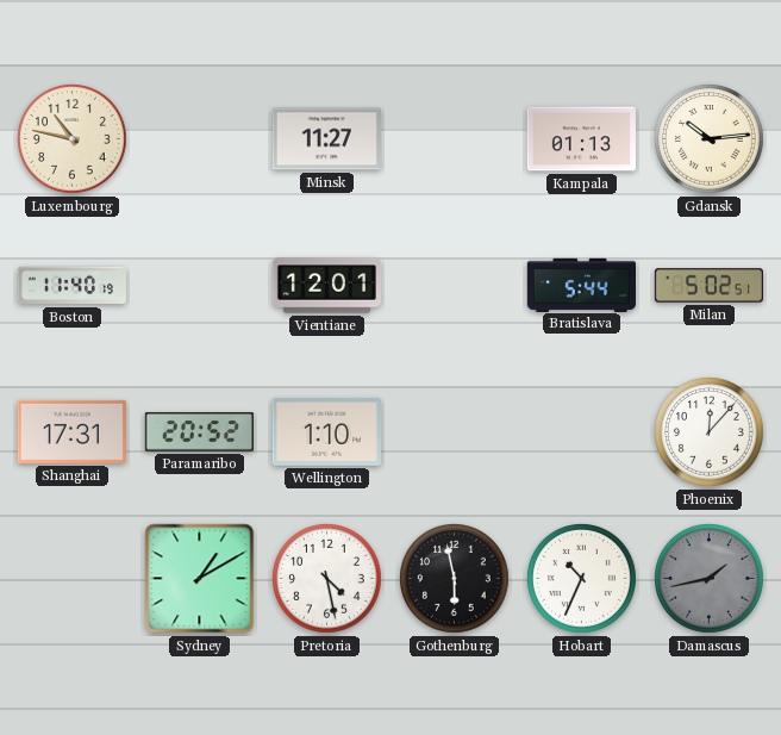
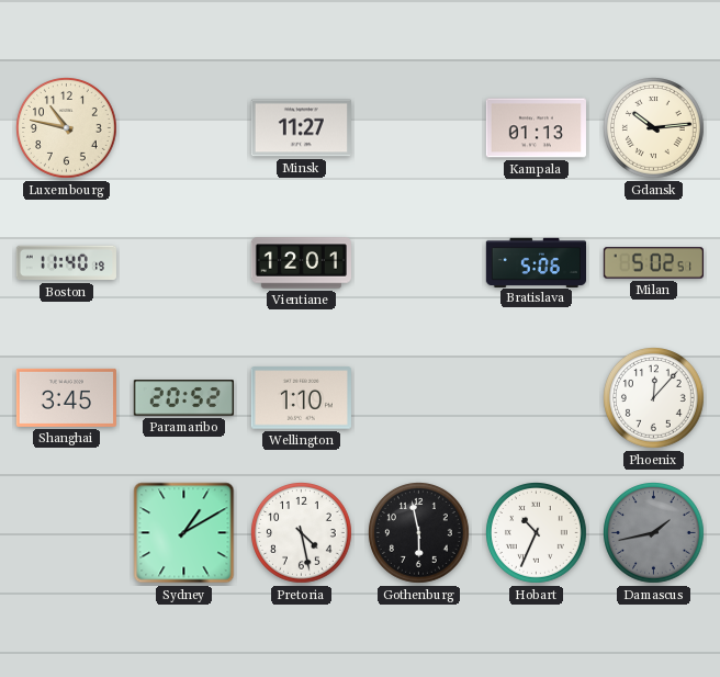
Bratislava: 5:44 -> 5:06 (536, 262)
Shanghai: 17:31 -> 3:45 (66, 397)
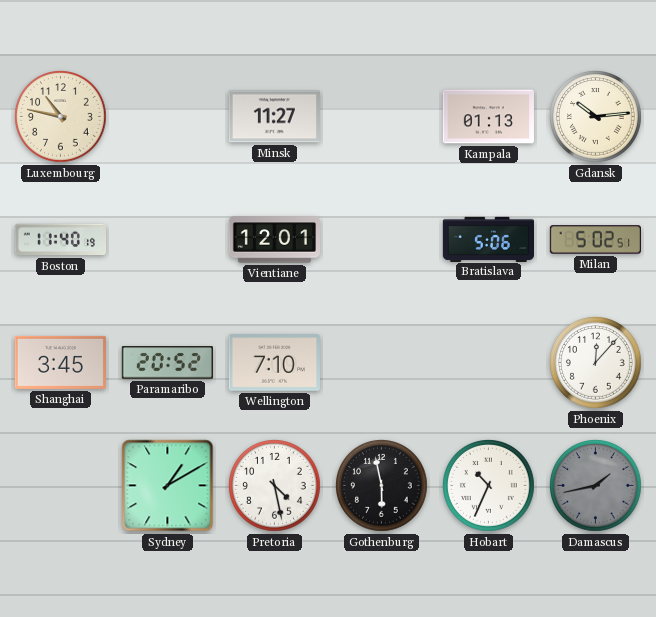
Wellington: 1:10 -> 7:10 (274, 363)
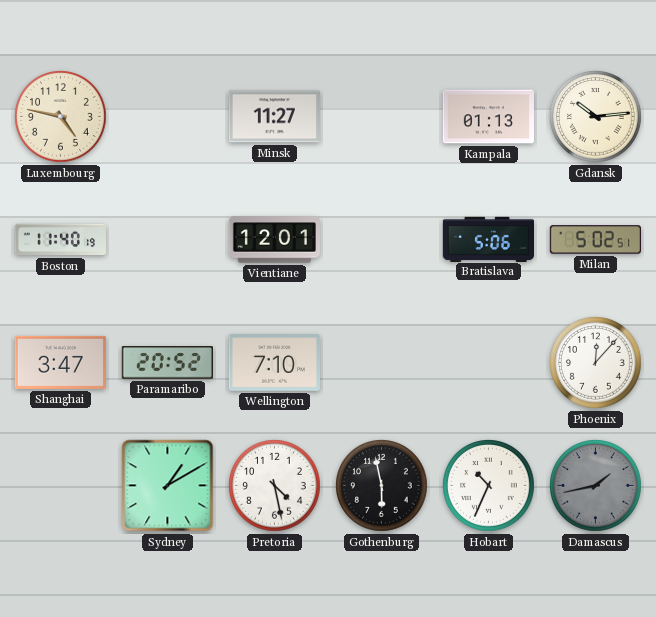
Luxembourg: 10:47 -> 4:47 (61, 117)
Shanghai: 3:45 -> 3:47 (60, 362)
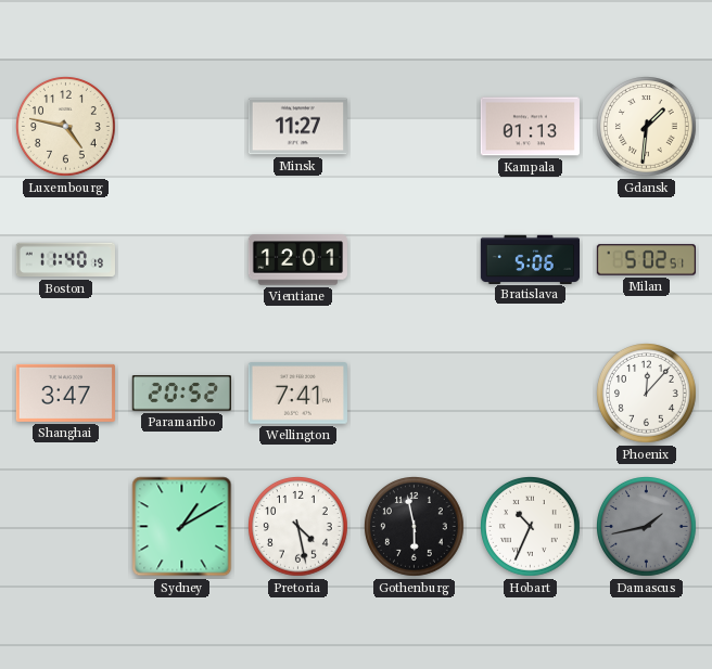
Gdansk: 10:14 -> 1:31 (647, 127)
Wellington: 7:10 -> 7:41 (297, 394)
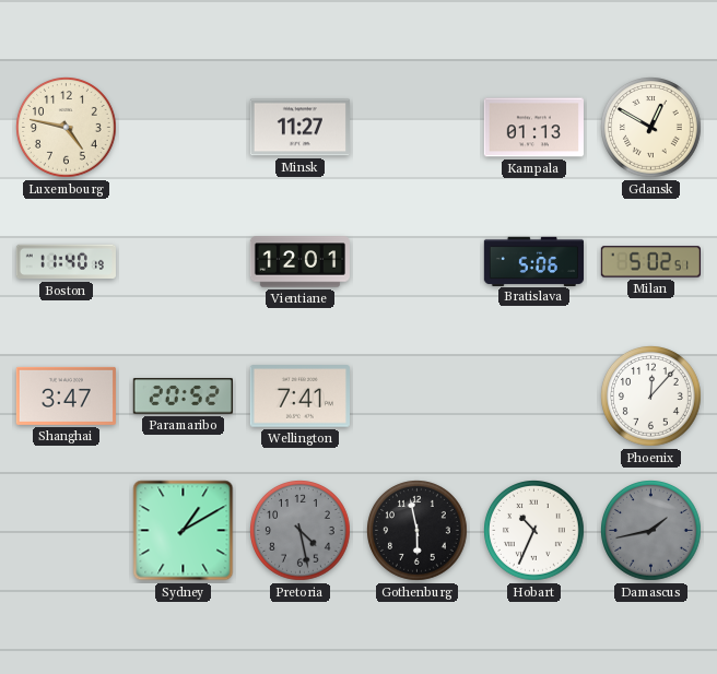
Gdansk: 1:31 -> 12:50 (651, 128)
Pretoria dial: white -> grey (301, 531)
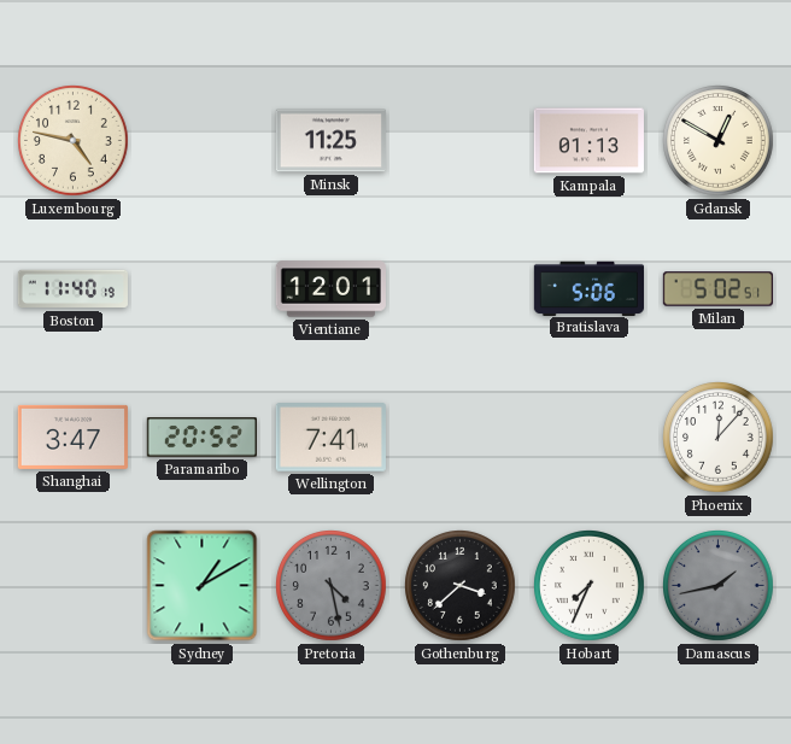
Minsk: 11:27 -> 11:25 (330, 141)
Gothenburg: 5:58 -> 3:38 (461, 586)
Hobart: 10:34 -> 7:34 (590, 586)
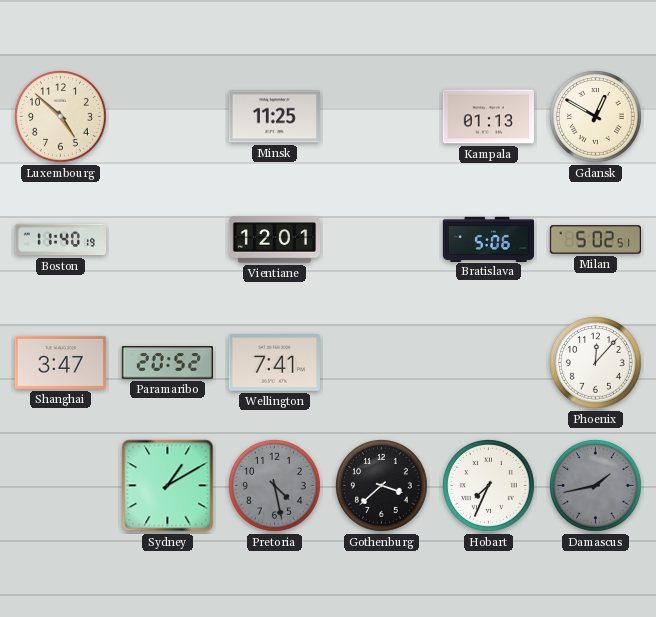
Luxembourg: 4:47 -> 4:52 (61, 117)
